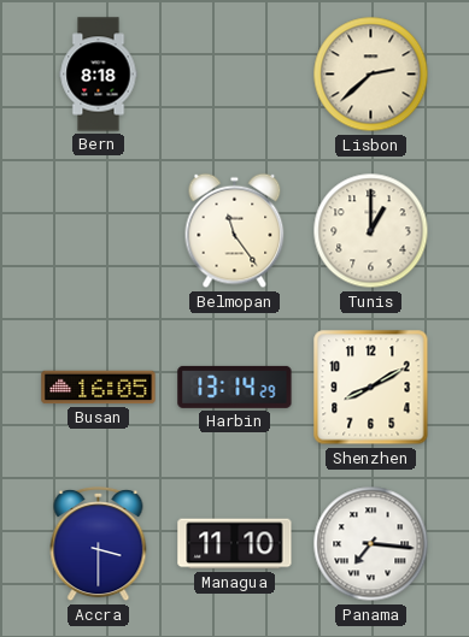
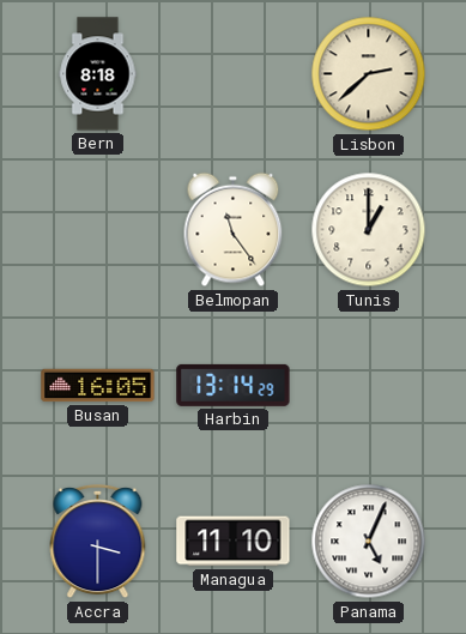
Shenzhen: 8:10 -> none (371, 388)
Panama: 7:16 -> 5:04 (369, 542)
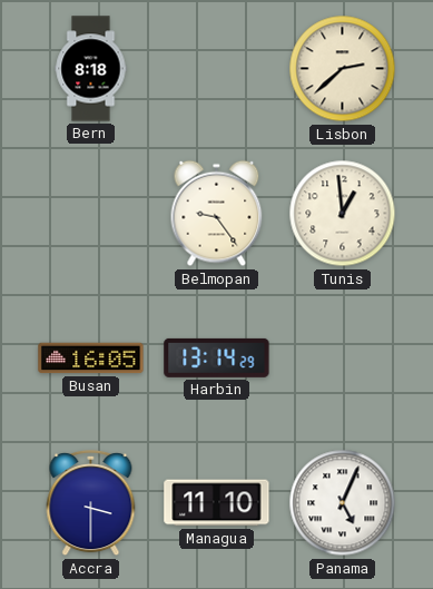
Belmopan: 11:24 -> 9:24 (217, 214)
Tunis: 1:00 -> 12:59 (343, 214)
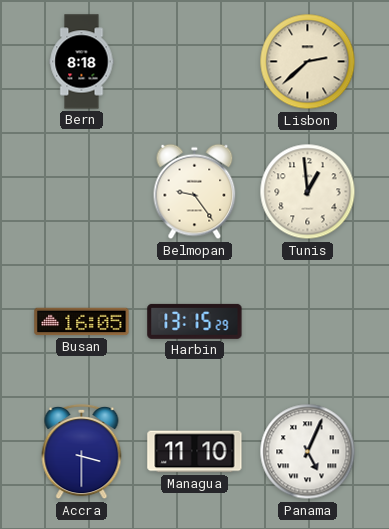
Harbin: 13:14 -> 13:15 (195, 321)
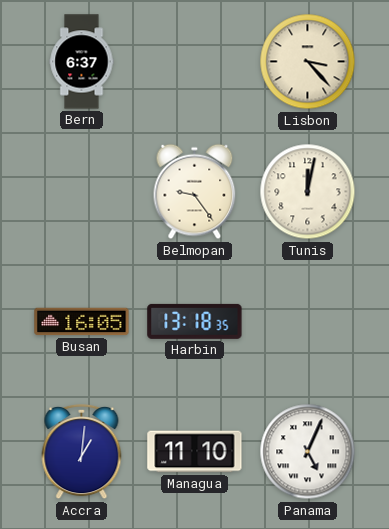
Bern: 8:18 -> 6:37 (82, 62)
Lisbon: 2:38 -> 3:23 (308, 62)
Tunis: 12:59 -> 12:02 (308, 192)
Harbin: 13:15 -> 13:18 (195, 321)
Accra: 3:30 -> 1:01 (82, 452)
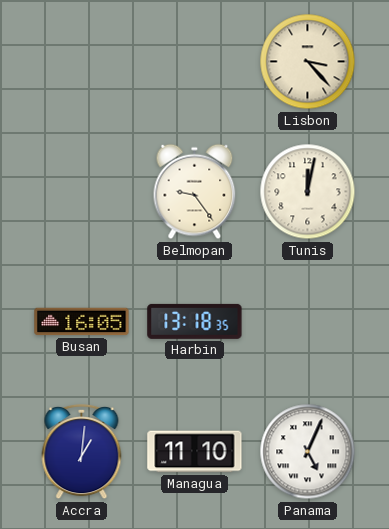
Bern: 6:37 -> none (82, 62)
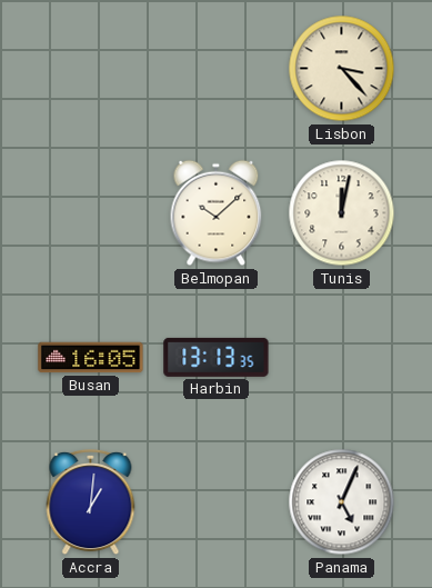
Belmopan: 9:24 -> 10:08 (217, 213)
Harbin: 13:18 -> 13:13 (217, 357)
Managua: 11:10 -> none (195, 452)
